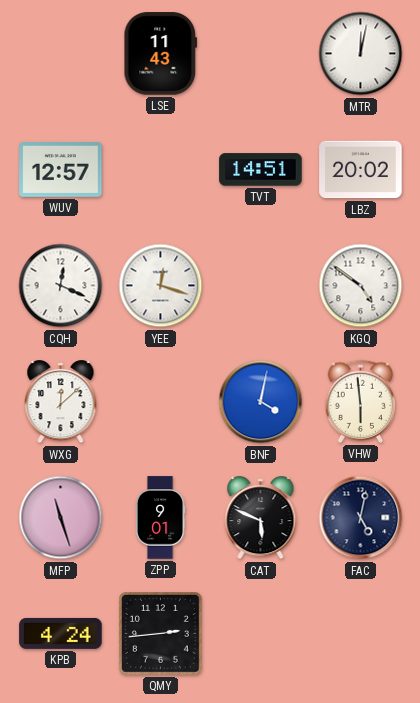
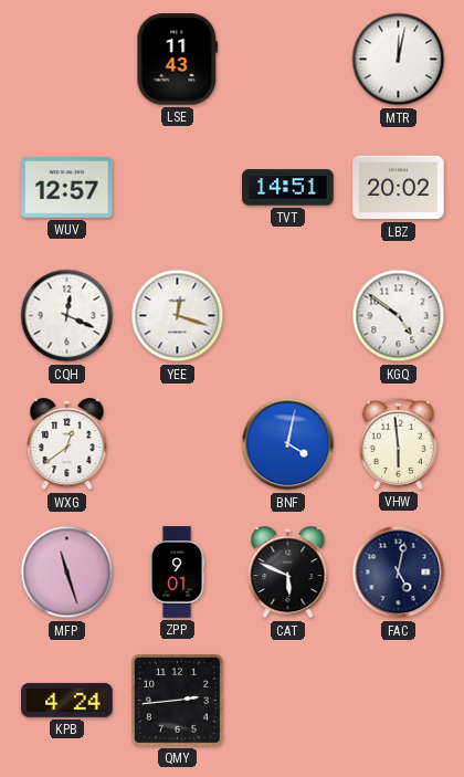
WXG: 12:08 -> 12:39 (67, 444)
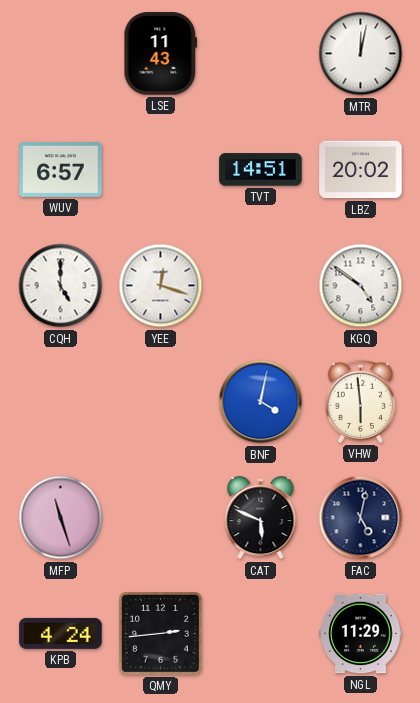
WUV: 12:57 -> 6:57 (61, 170)
CQH: 12:19 -> 5:00 (61, 286)
WXG: 12:39 -> none (67, 444)
ZPP: 9:01 -> none (177, 573)
NGL: none -> 11:29 (361, 634)
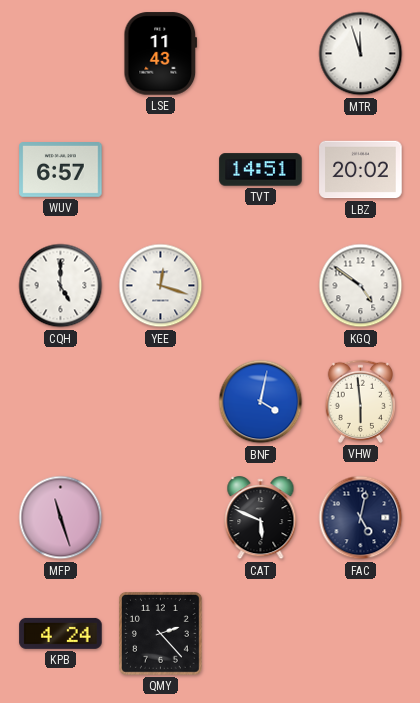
MTR: 12:02 -> 11:57 (361, 54)
QMY: 2:44 -> 2:23 (161, 634)
NGL: 11:29 -> none (361, 634)
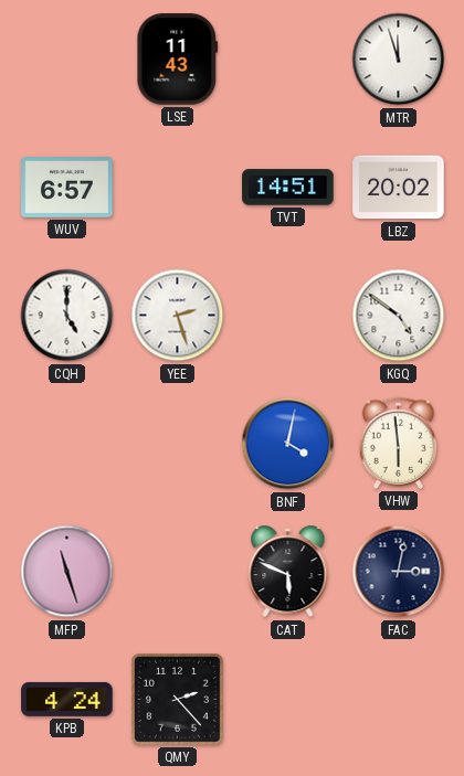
YEE: 12:18 -> 2:27 (178, 316)
FAC: 5:02 -> 3:02 (399, 572)
